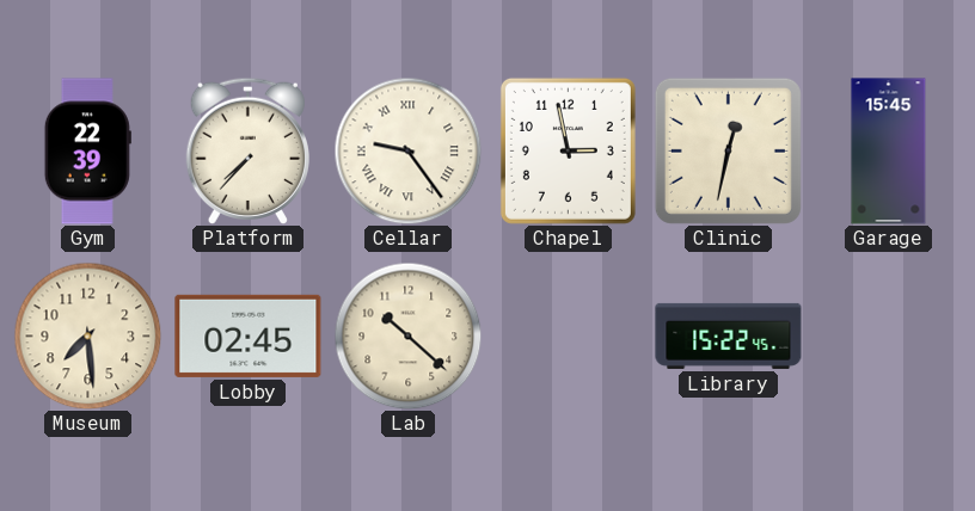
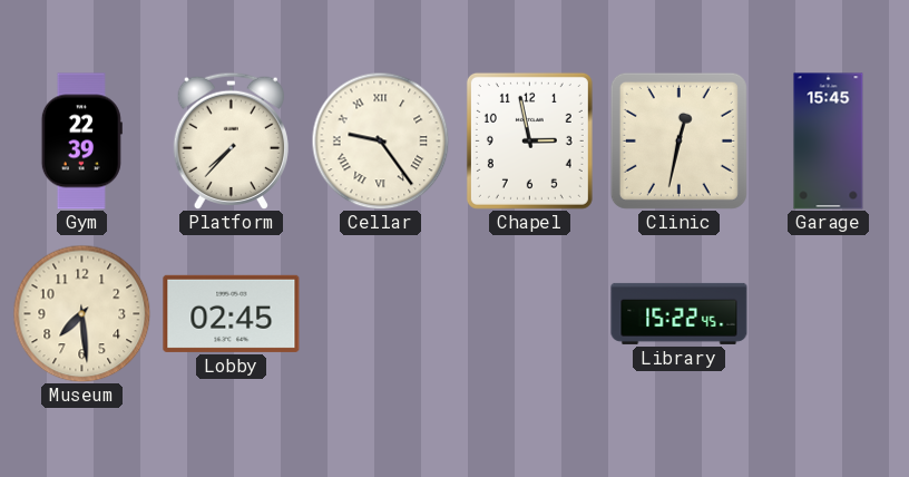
Lab: 10:22 -> none (407, 335)
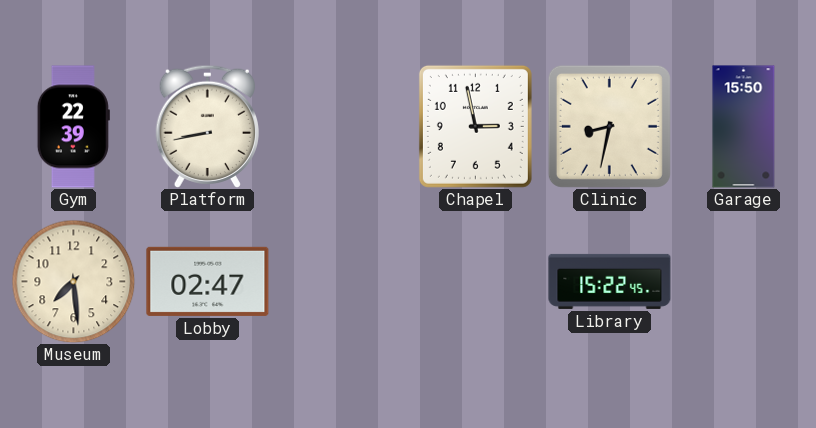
Platform: 7:37 -> 8:43 (207, 126)
Cellar: 9:24 -> none (380, 140)
Clinic: 12:32 -> 8:32 (609, 126)
Garage: 15:45 -> 15:50 (744, 127)
Lobby: 02:45 -> 02:47 (208, 281)
